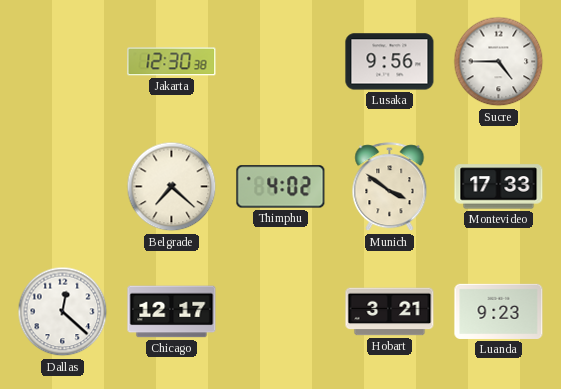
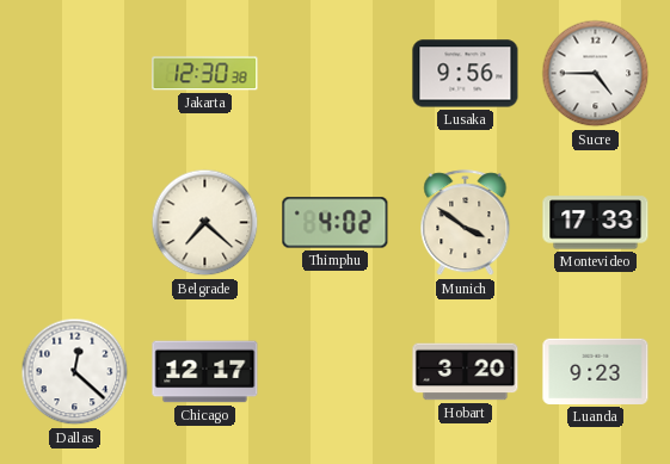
Hobart: 3:21 -> 3:20 (466, 372)
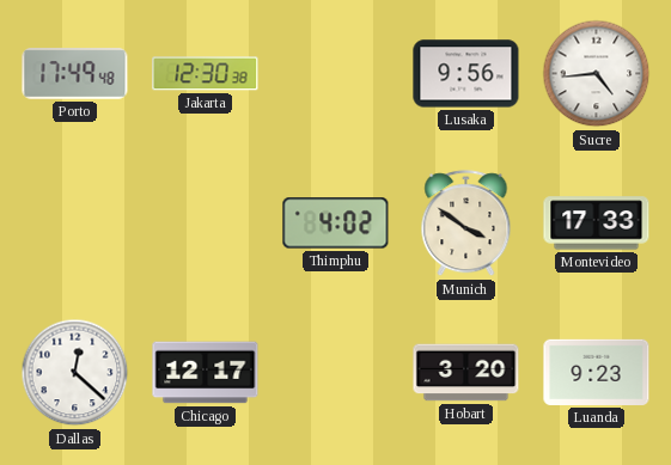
Porto: none -> 17:49 (75, 74)
Sucre: 4:45 -> 4:44 (597, 74)
Belgrade: 7:22 -> none (205, 223)
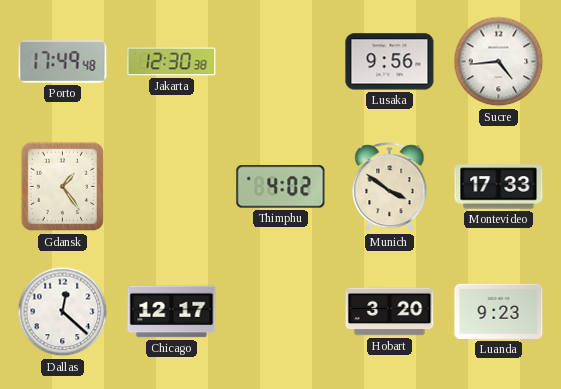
Gdansk: none -> 1:24 (63, 187)
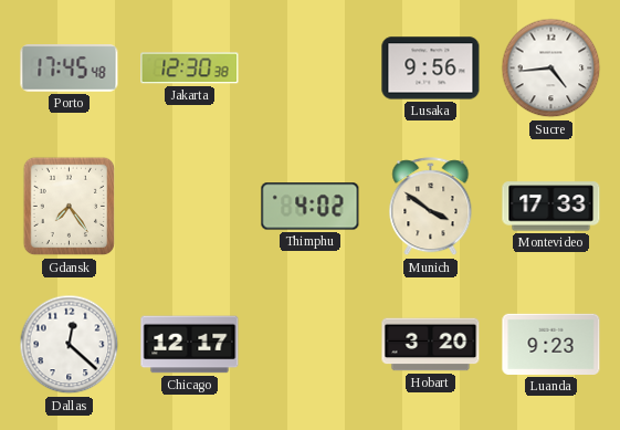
Porto: 17:49 -> 17:45 (70, 69)
Gdansk: 1:24 -> 7:24 (70, 207)
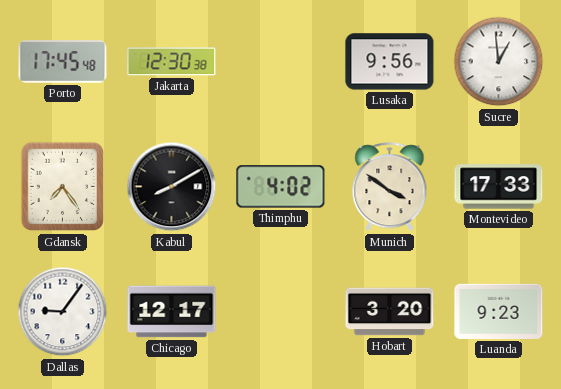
Sucre: 4:44 -> 12:59 (499, 62)
Kabul: none -> 8:10 (172, 187)
Dallas: 12:22 -> 9:06 (63, 312)
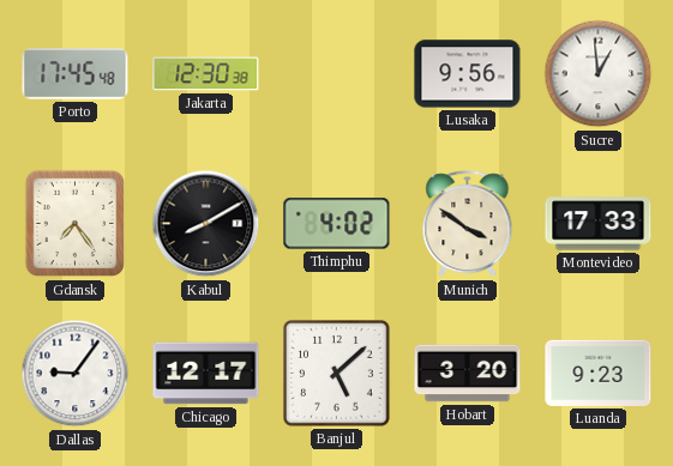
Banjul: none -> 5:08 (337, 374)
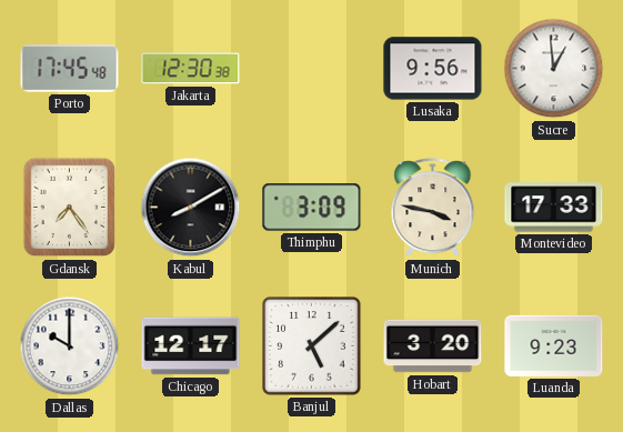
Thimphu: 4:02 -> 3:09 (312, 208)
Munich: 3:51 -> 3:47 (433, 208)
Dallas: 9:06 -> 10:00 (70, 346)
